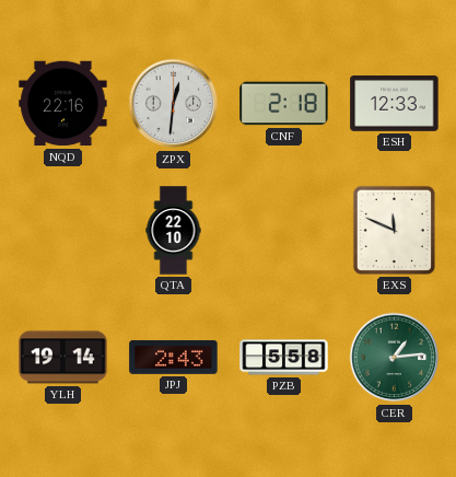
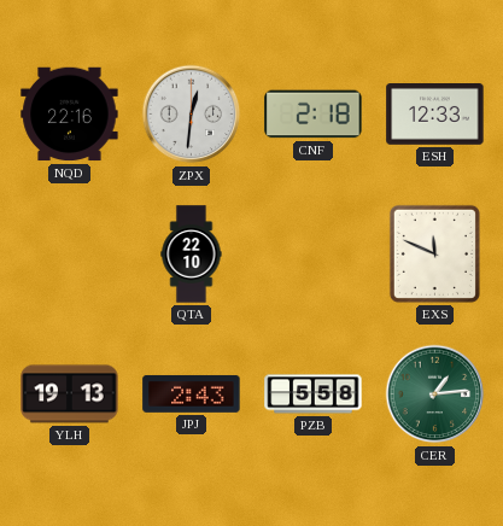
YLH: 19:14 -> 19:13 (70, 394)
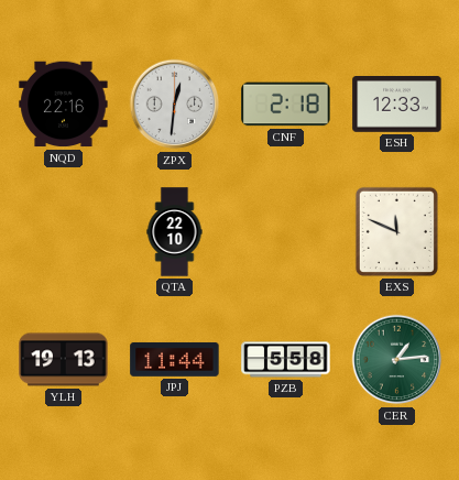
JPJ: 2:43 -> 11:44 (175, 359)
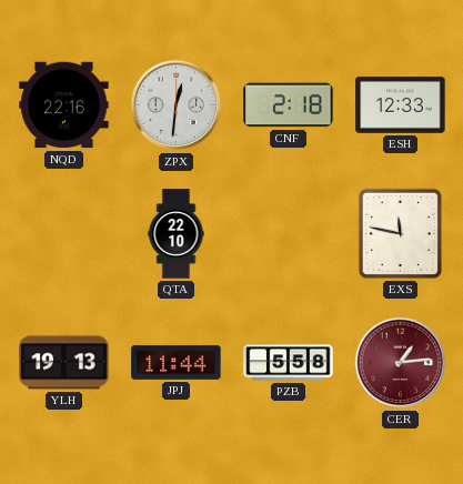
EXS: 11:49 -> 11:47 (400, 233)
CER dial: green -> burgundy (401, 363)
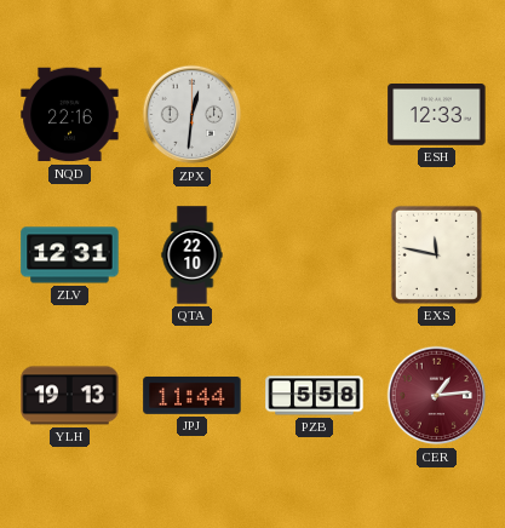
CNF: 2:18 -> none (289, 105)
ZLV: none -> 12:31 (70, 256)
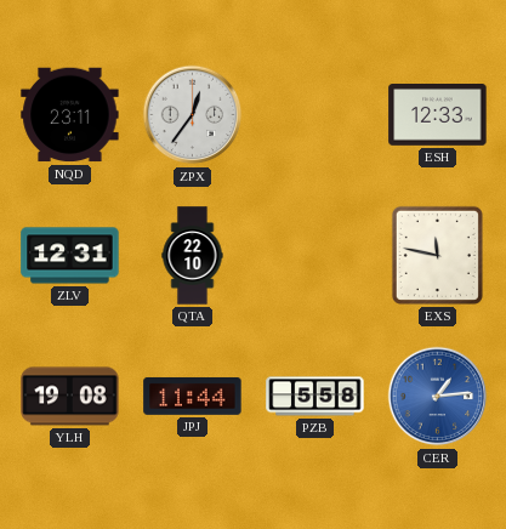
NQD: 22:16 -> 23:11 (70, 115)
ZPX: 12:31 -> 12:36 (193, 115)
YLH: 19:13 -> 19:08 (70, 397)
CER dial: burgundy -> blue (438, 397)
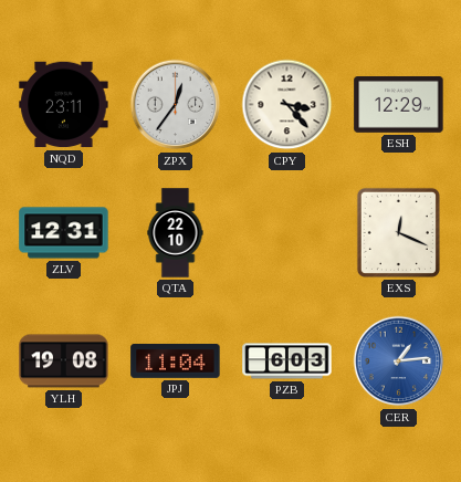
CPY: none -> 3:23 (287, 105)
ESH: 12:33 -> 12:29 (399, 105)
EXS: 11:47 -> 12:19 (398, 232)
JPJ: 11:44 -> 11:04 (176, 360)
PZB: 5:58 -> 6:03 (287, 361)
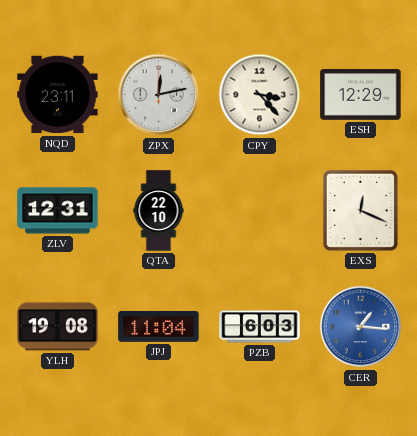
ZPX: 12:36 -> 12:13 (159, 95)
CER: 1:14 -> 1:16 (361, 327)
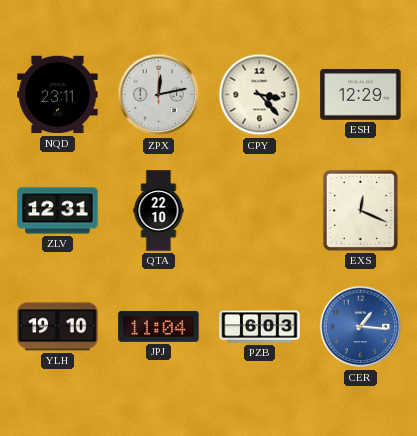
YLH: 19:08 -> 19:10 (58, 327)
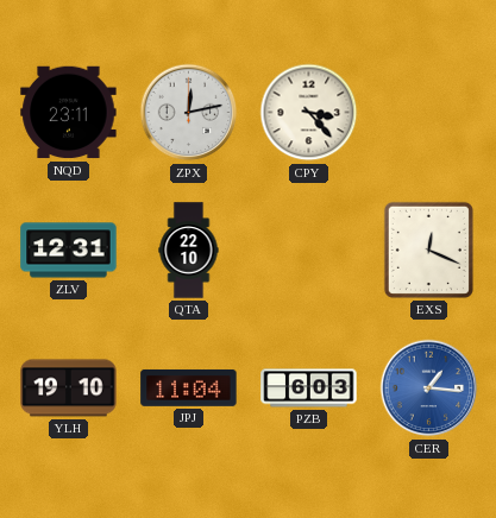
ESH: 12:29 -> none (361, 95)
